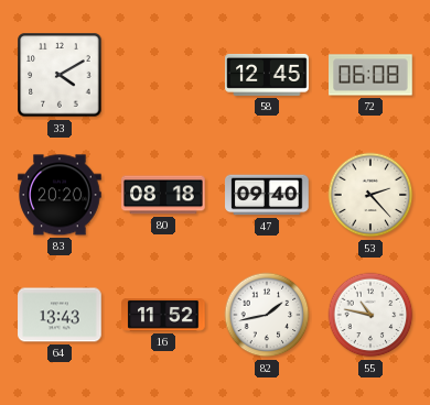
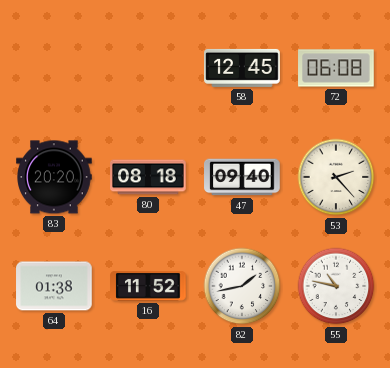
33: 4:10 -> none (60, 75)
64: 13:43 -> 01:38 (54, 286)
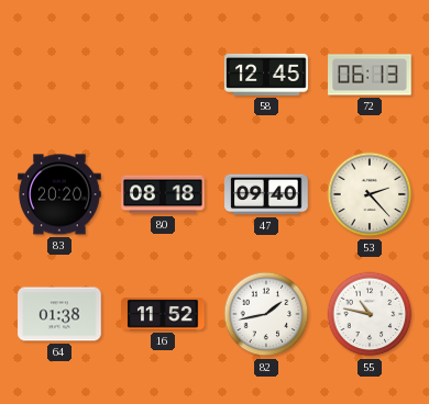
72: 06:08 -> 06:13 (370, 75)
